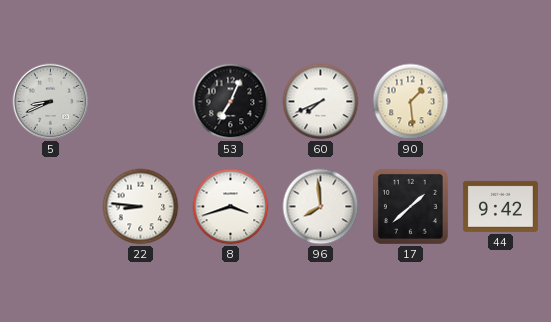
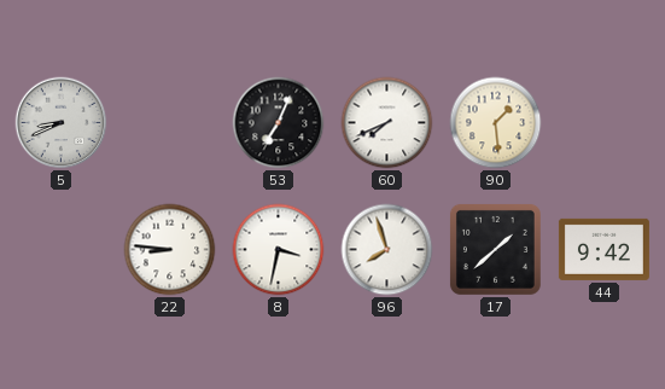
8: 3:42 -> 3:32 (279, 250)
96: 7:59 -> 7:57 (387, 250)
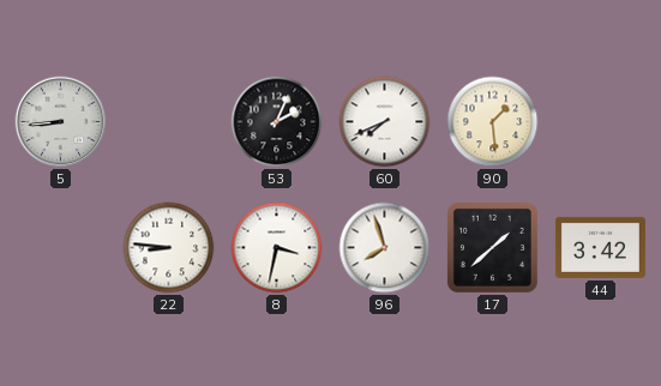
5: 8:41 -> 8:44 (61, 122)
53: 7:04 -> 2:04 (277, 122)
44: 9:42 -> 3:42 (600, 247)
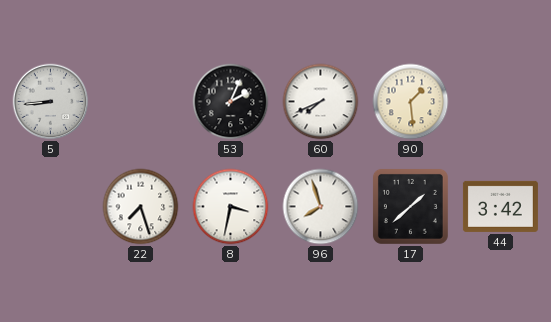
22: 8:46 -> 7:27 (141, 207)
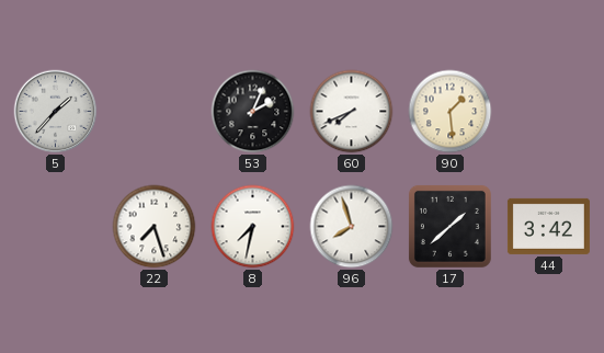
5: 8:44 -> 1:37 (56, 112)
8: 3:32 -> 7:32 (253, 227)
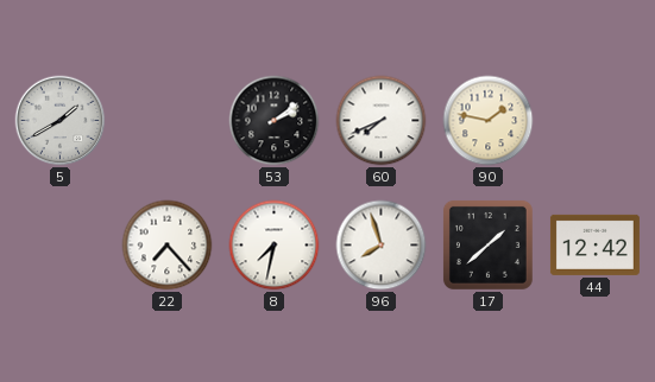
5: 1:37 -> 1:40 (61, 121)
53: 2:04 -> 2:09 (275, 121)
90: 1:29 -> 1:47 (489, 121)
22: 7:27 -> 7:23 (168, 246)
44: 3:42 -> 12:42 (594, 244)
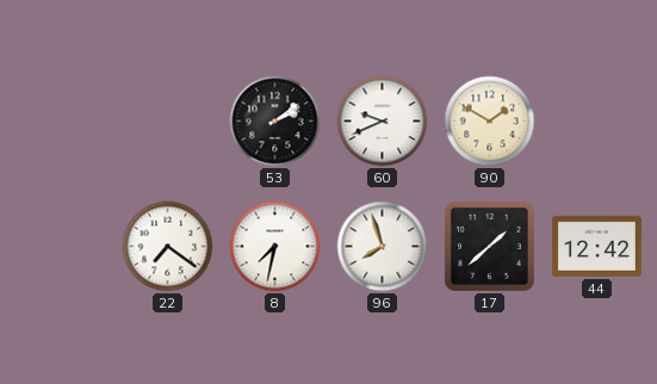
5: 1:40 -> none (61, 121)
60: 7:41 -> 9:41 (383, 122)
90: 1:47 -> 1:50 (490, 122)
22: 7:23 -> 7:21 (168, 247)
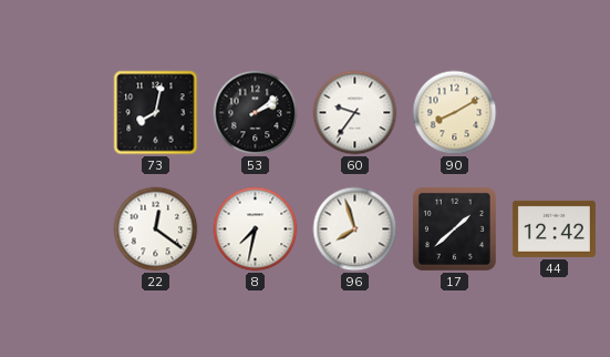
73: none -> 8:02 (156, 113)
60: 9:41 -> 9:36 (355, 113)
90: 1:50 -> 8:10 (455, 113)
22: 7:21 -> 12:21 (156, 229)
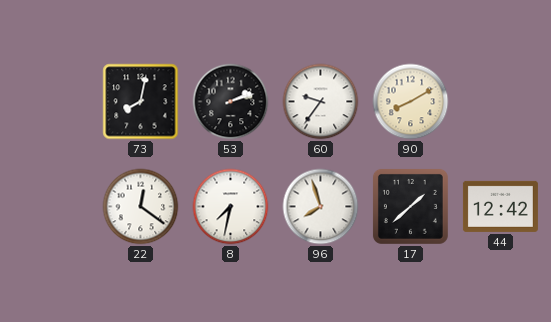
53: 2:09 -> 2:12 (231, 102)
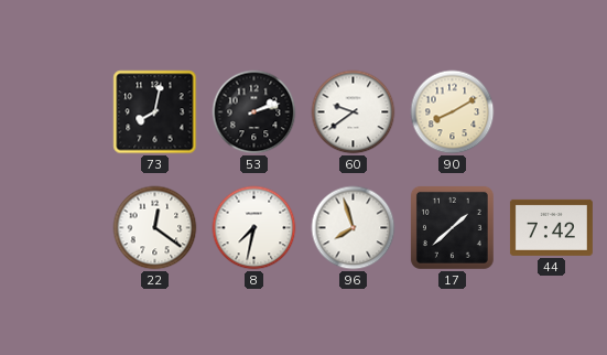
60: 9:36 -> 9:39 (354, 112)
44: 12:42 -> 7:42 (551, 227)
